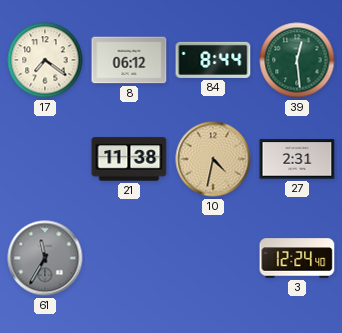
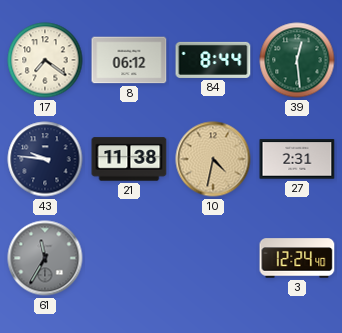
43: none -> 9:46 (45, 159)
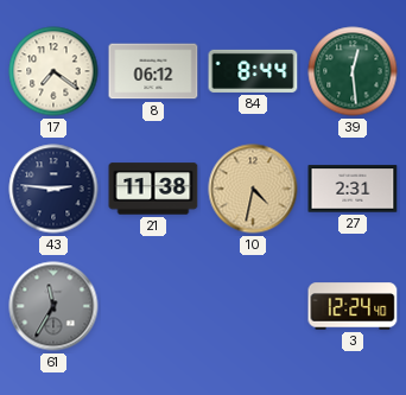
43: 9:46 -> 2:46 (53, 189)
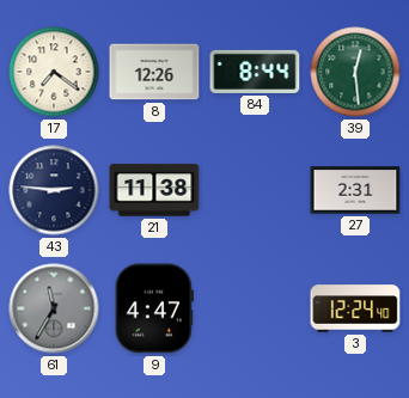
8: 06:12 -> 12:26 (154, 72)
10: 4:32 -> none (253, 189)
9: none -> 4:47 (154, 308)
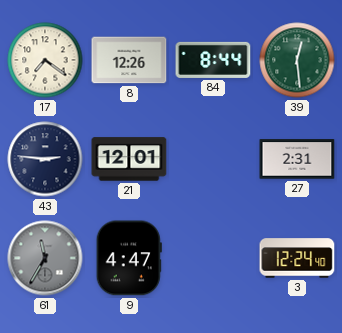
21: 11:38 -> 12:01 (129, 159)
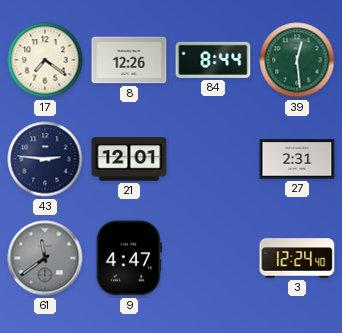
61: 11:35 -> 11:39 (45, 258)
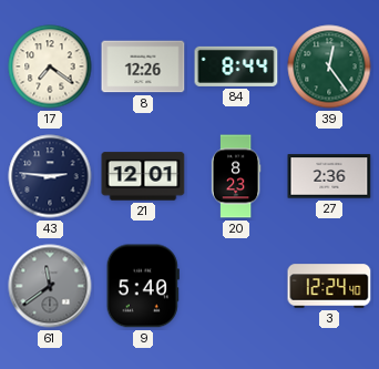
39: 12:29 -> 12:24 (329, 66)
20: none -> 8:23 (236, 176)
27: 2:31 -> 2:36 (329, 176)
9: 4:47 -> 5:40 (143, 286)
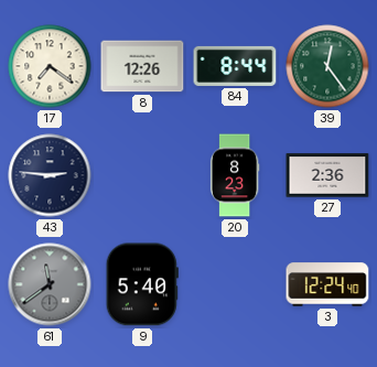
21: 12:01 -> none (143, 176)
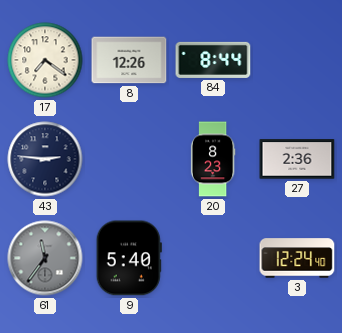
39: 12:24 -> none (327, 66)
61: 11:39 -> 11:36 (45, 258)
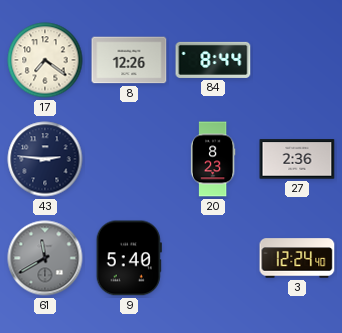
61: 11:36 -> 11:40 (45, 258)
